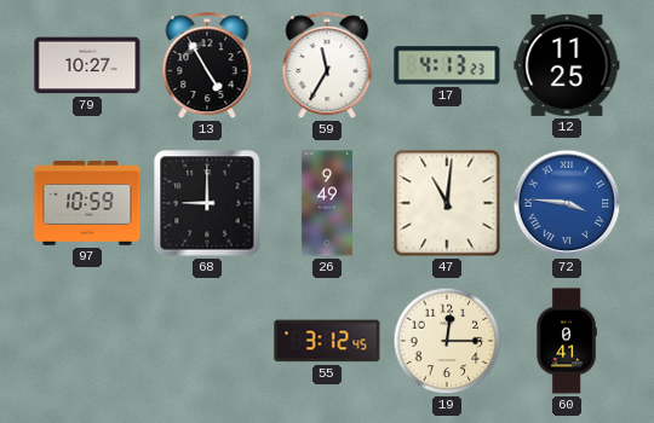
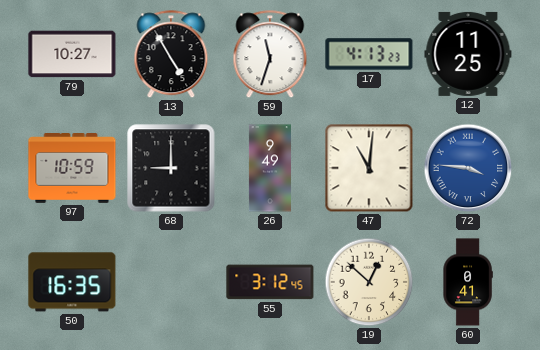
59: 11:35 -> 11:33 (270, 55)
50: none -> 16:35 (72, 282)
19: 12:15 -> 12:52 (369, 282)
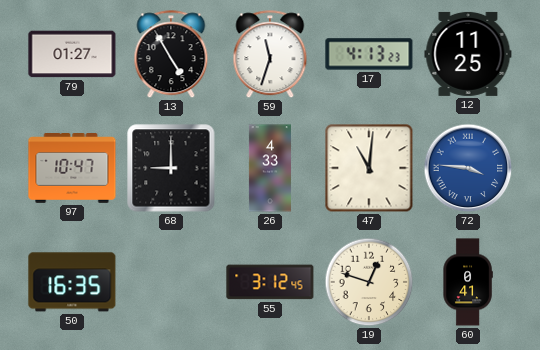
79: 10:27 -> 01:27 (72, 54)
97: 10:59 -> 10:47 (72, 168)
26: 9:49 -> 4:33 (270, 168)
19: 12:52 -> 12:48 (369, 282)
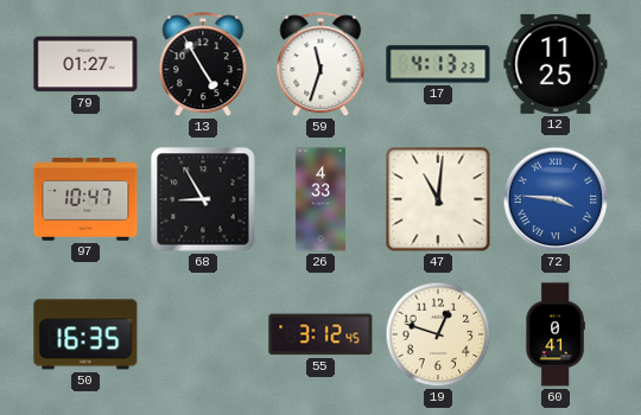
68: 9:00 -> 8:55 (203, 199)
